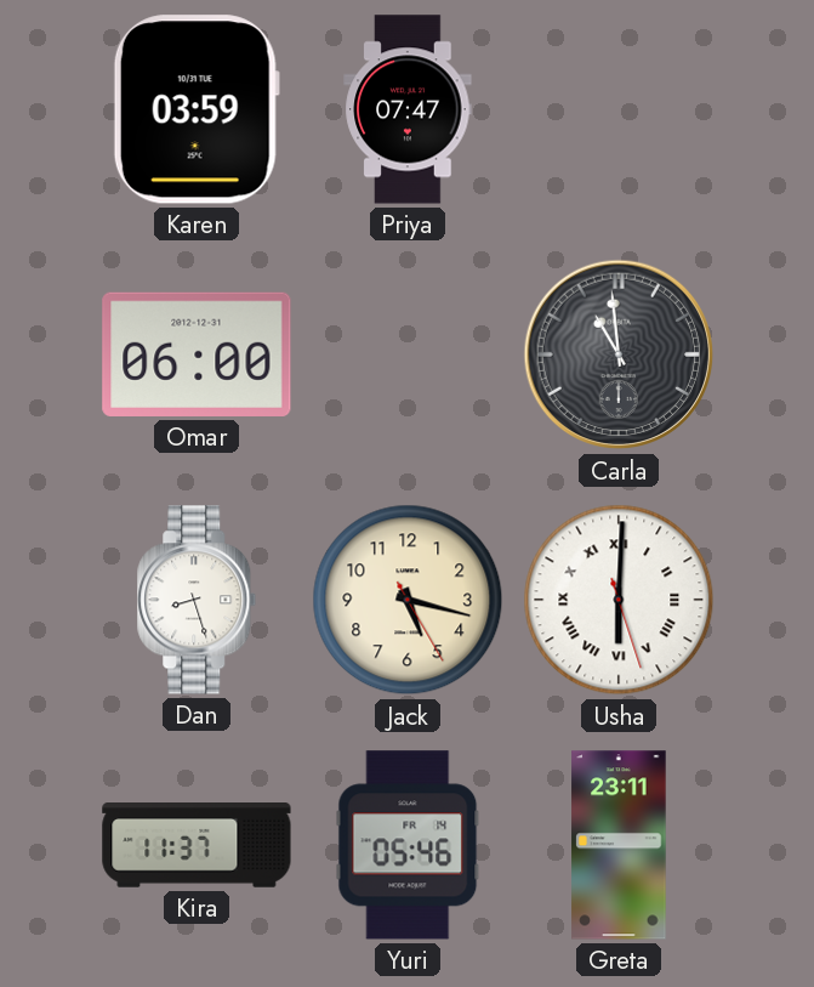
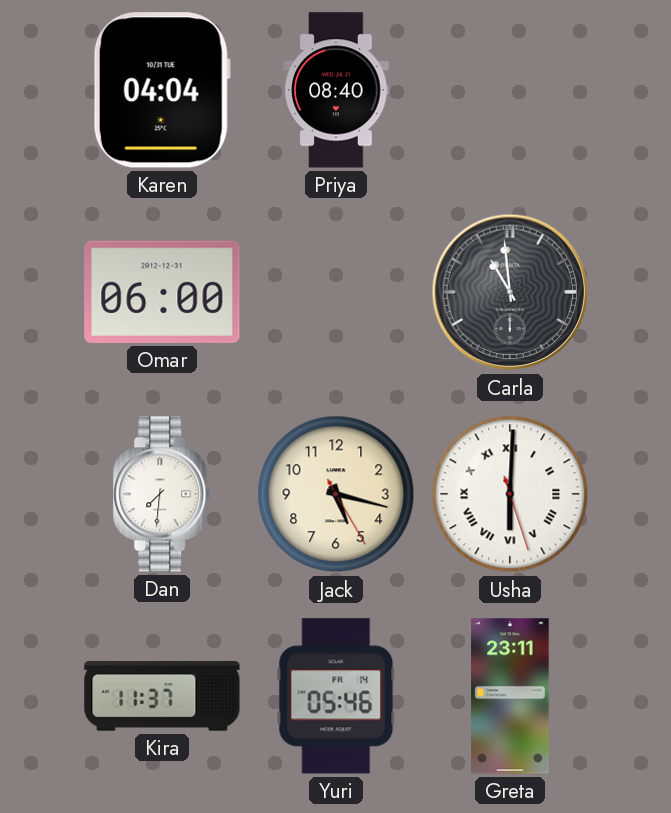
Karen: 03:59 -> 04:04 (162, 90)
Priya: 07:47 -> 08:40 (336, 90)
Dan: 8:27 -> 7:31 (162, 494)
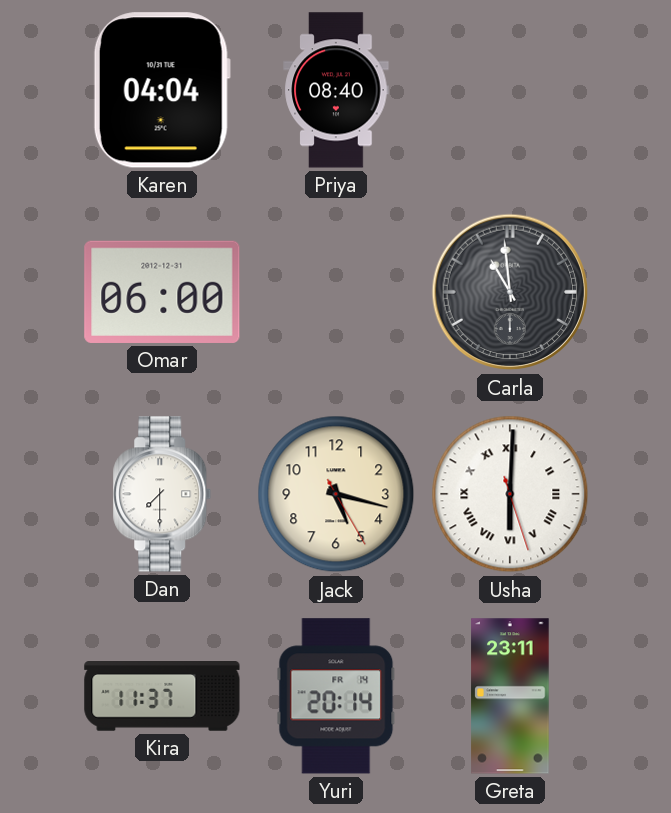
Dan: 7:31 -> 7:30 (162, 494)
Yuri: 05:46 -> 20:14 (336, 696)
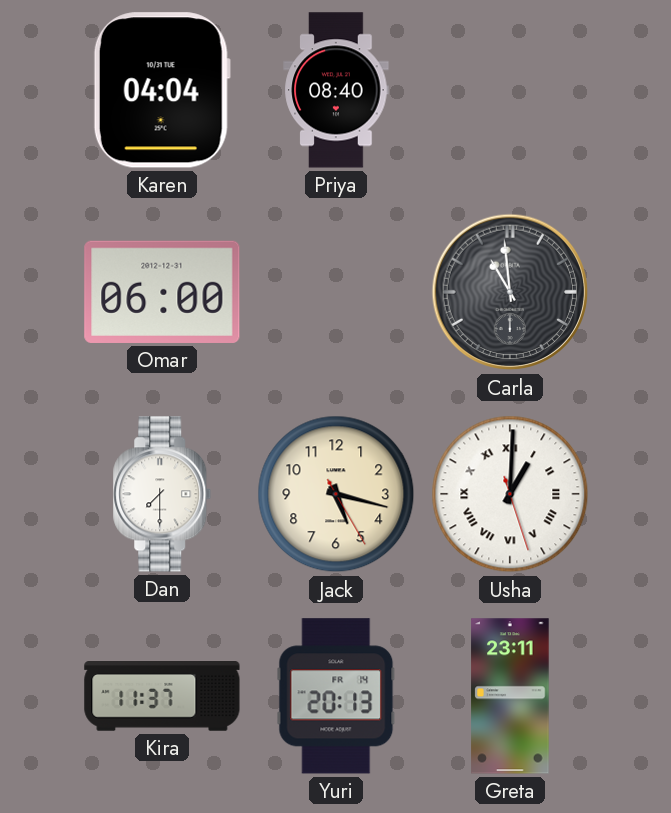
Usha: 6:00 -> 1:00 (510, 494)
Yuri: 20:14 -> 20:13 (336, 696)
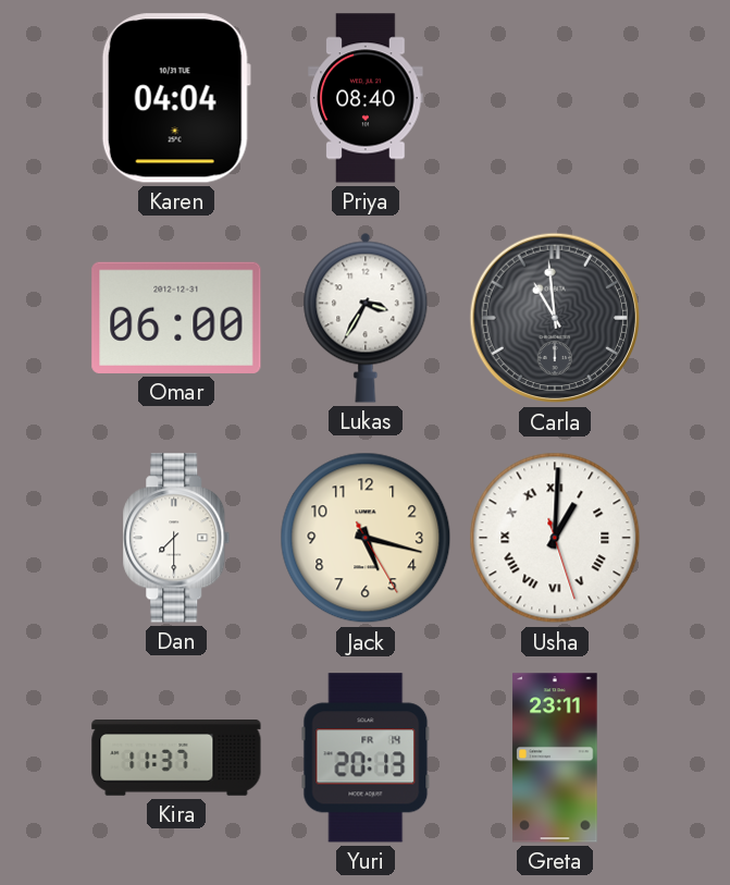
Lukas: none -> 3:35 (366, 318)
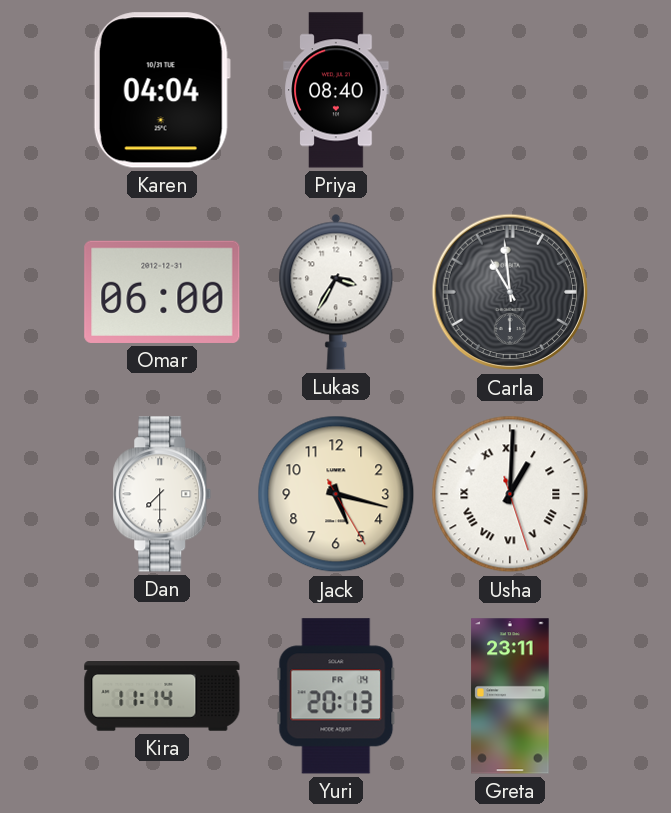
Kira: 11:37 -> 11:14 (162, 697)
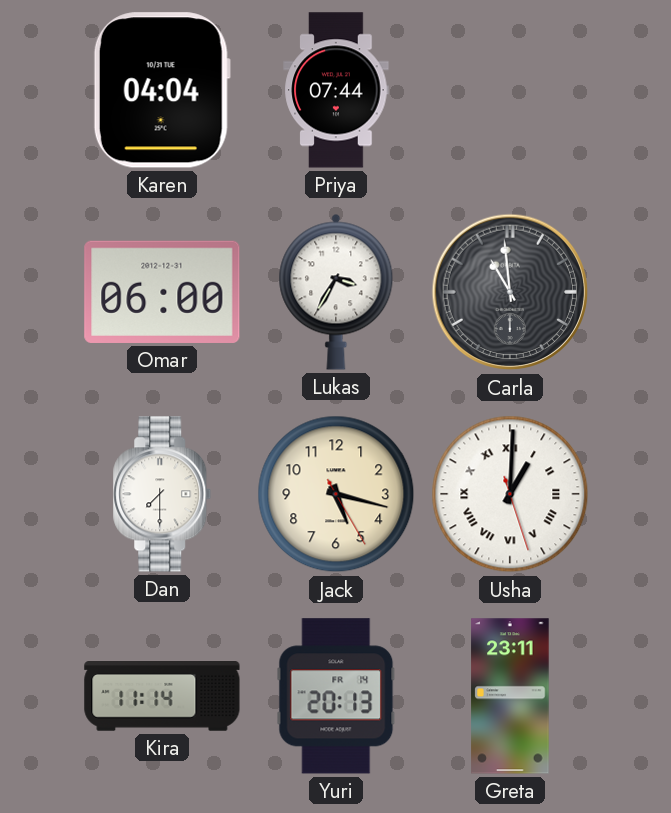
Priya: 08:40 -> 07:44 (336, 90)
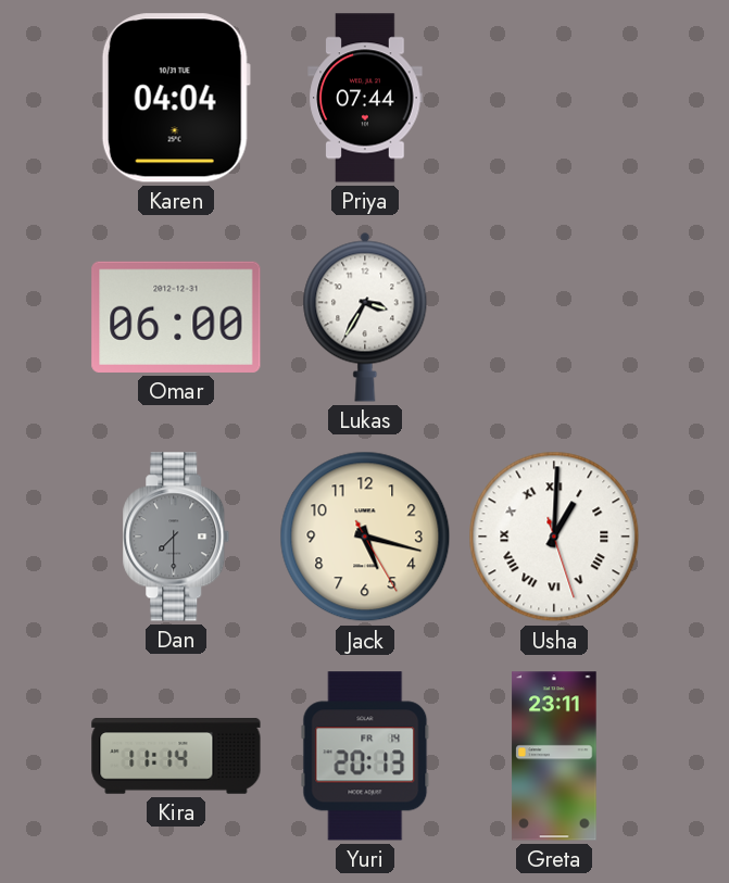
Carla: 10:59 -> none (510, 292)
Dan dial: white -> grey (176, 537)
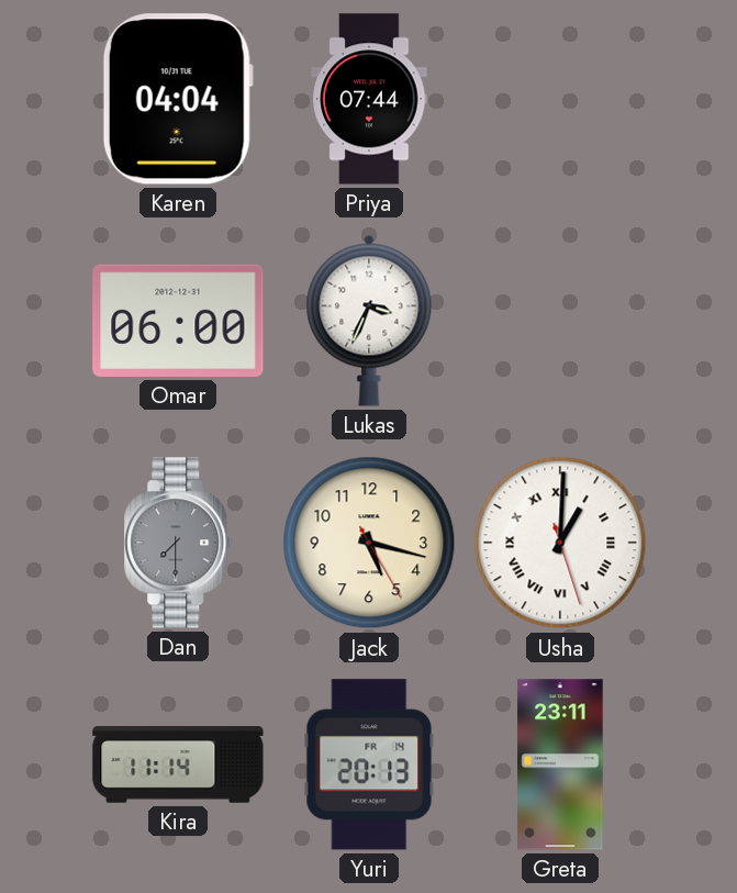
Lukas: 3:35 -> 3:34 (369, 321)
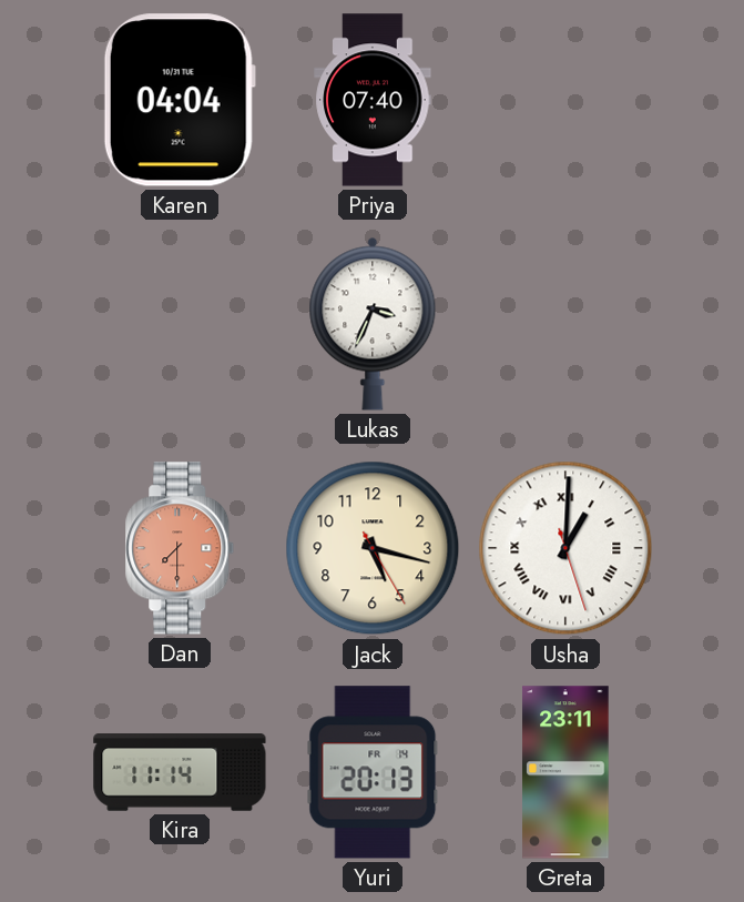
Priya: 07:44 -> 07:40 (373, 100)
Omar: 06:00 -> none (178, 321)
Dan dial: grey -> salmon (180, 548)
